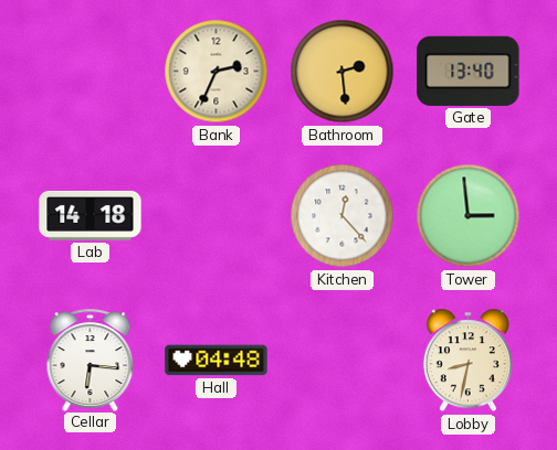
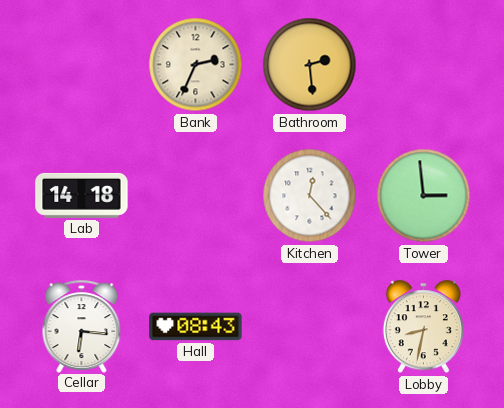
Gate: 13:40 -> none (469, 71)
Hall: 04:48 -> 08:43 (196, 327)
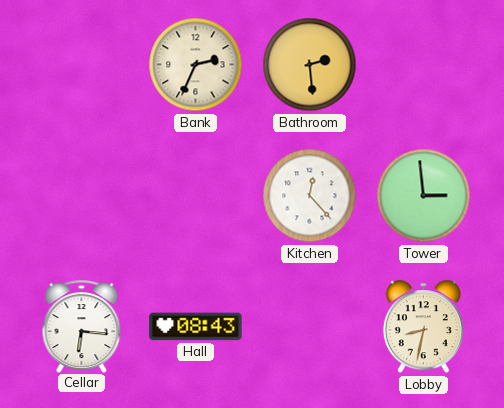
Lab: 14:18 -> none (82, 195)
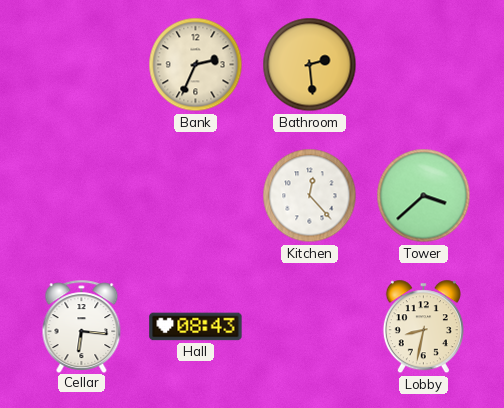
Tower: 2:59 -> 3:38 (424, 196)
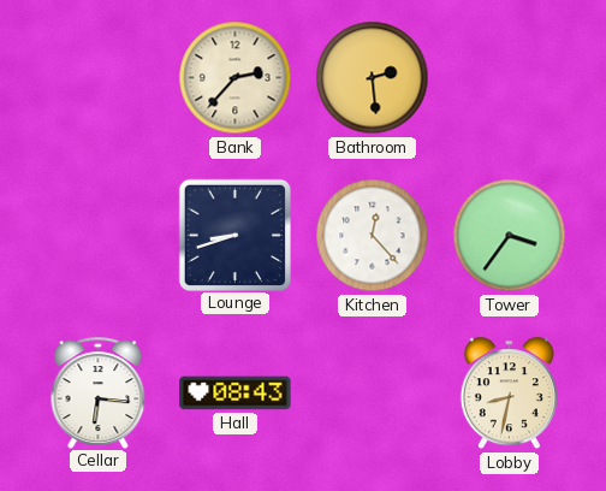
Bank: 2:34 -> 2:37 (236, 78)
Lounge: none -> 8:42 (234, 235)
Tower: 3:38 -> 3:36 (510, 236)
